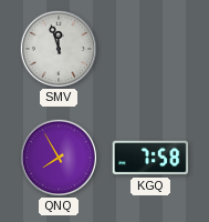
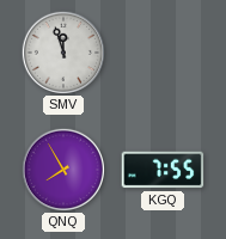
KGQ: 7:58 -> 7:55 (163, 170)
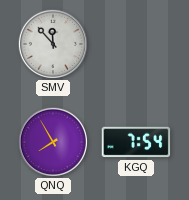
SMV: 11:57 -> 11:53 (52, 43)
KGQ: 7:55 -> 7:54 (136, 142)
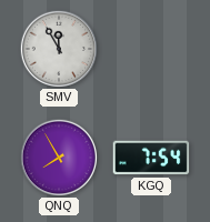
SMV: 11:53 -> 11:55 (58, 48)
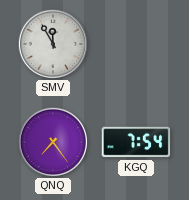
QNQ: 7:55 -> 7:24 (52, 141)
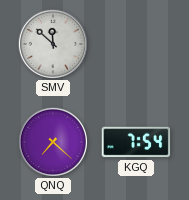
SMV: 11:55 -> 11:52 (52, 43)
QNQ: 7:24 -> 7:22 (52, 141)
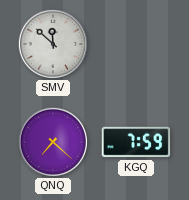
KGQ: 7:54 -> 7:59 (136, 142)
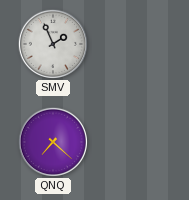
SMV: 11:52 -> 1:56 (52, 43)
KGQ: 7:59 -> none (136, 142)
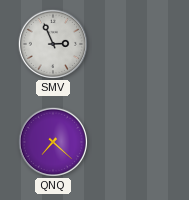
SMV: 1:56 -> 2:56 (52, 43)
